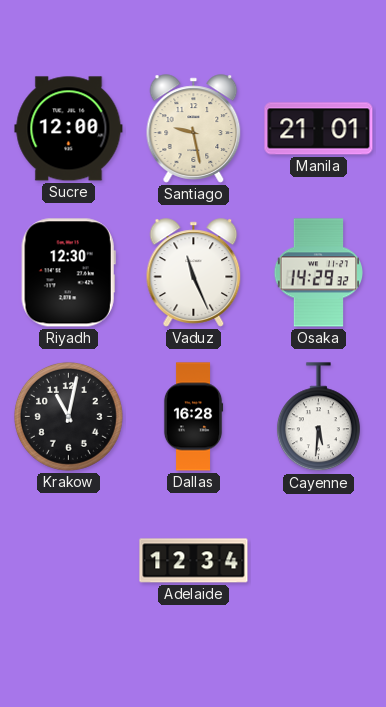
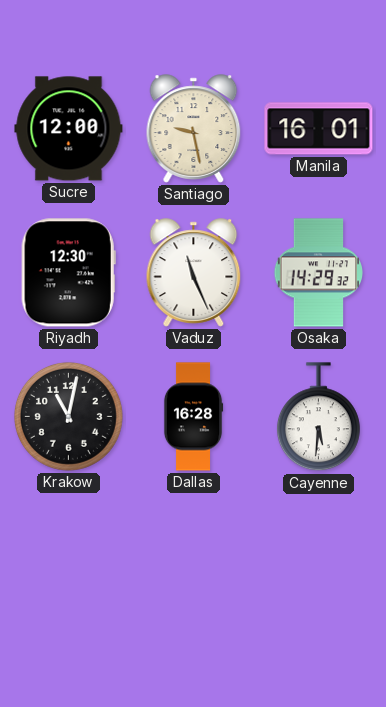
Manila: 21:01 -> 16:01 (319, 129)
Adelaide: 12:34 -> none (194, 561)
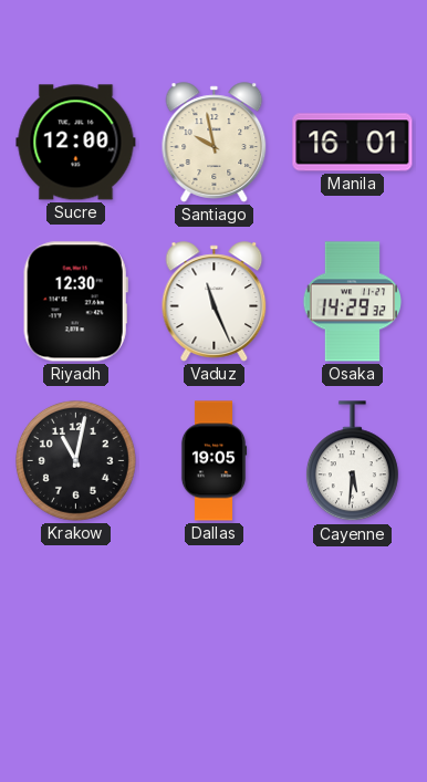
Santiago: 9:28 -> 9:58 (215, 143)
Dallas: 16:28 -> 19:05 (213, 461)
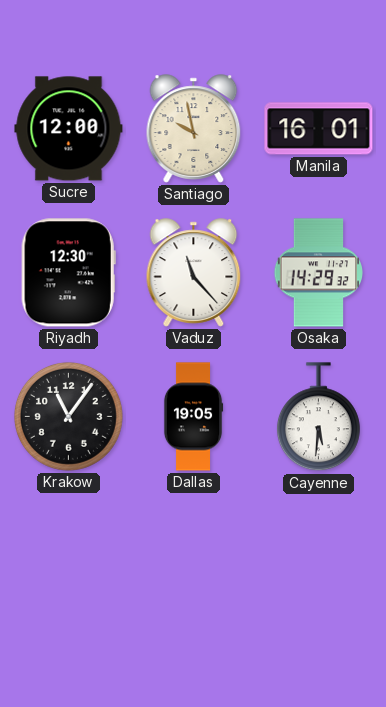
Vaduz: 11:26 -> 11:23 (194, 273)
Krakow: 11:02 -> 11:06 (68, 416)
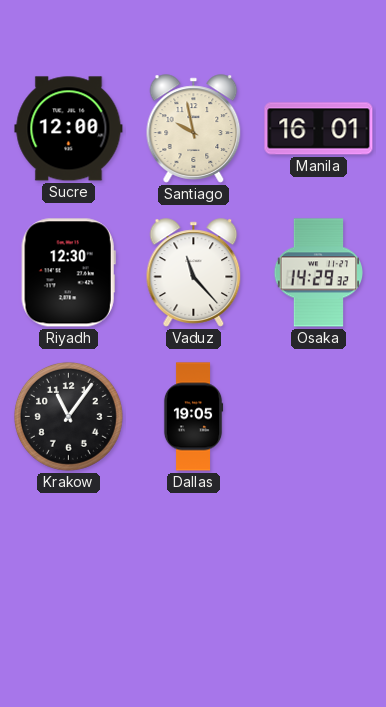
Cayenne: 5:31 -> none (318, 417)
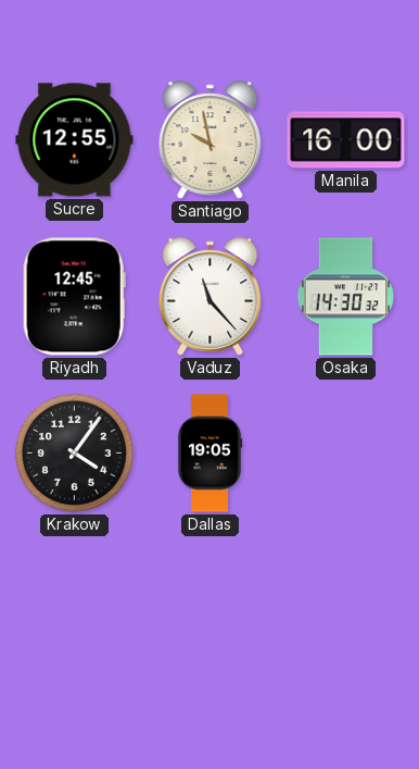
Sucre: 12:00 -> 12:55 (75, 140)
Manila: 16:01 -> 16:00 (346, 140)
Riyadh: 12:30 -> 12:45 (74, 297)
Osaka: 14:29 -> 14:30 (346, 297)
Krakow: 11:06 -> 4:06 (74, 452)
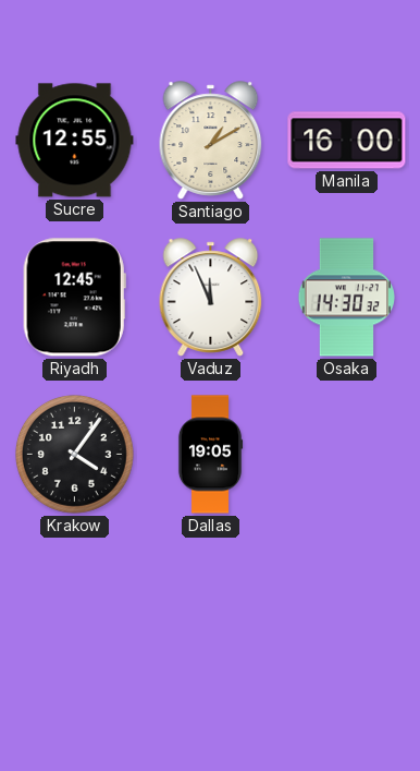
Santiago: 9:58 -> 1:10 (211, 141)
Vaduz: 11:23 -> 11:56 (211, 298)
